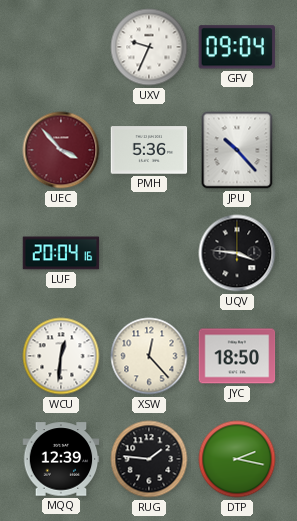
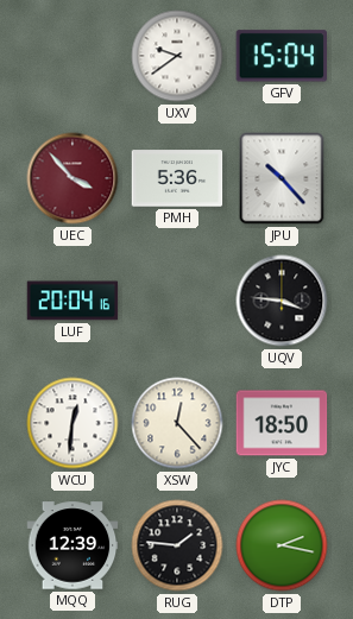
UXV: 9:34 -> 9:39 (177, 56)
GFV: 09:04 -> 15:04 (280, 56)
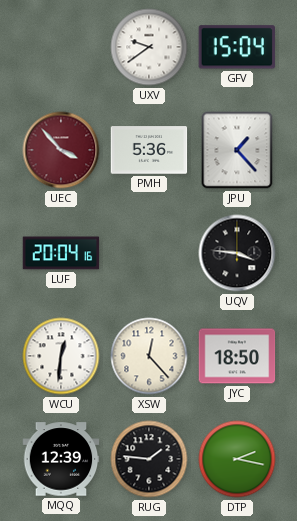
JPU: 10:23 -> 1:23 (237, 150)
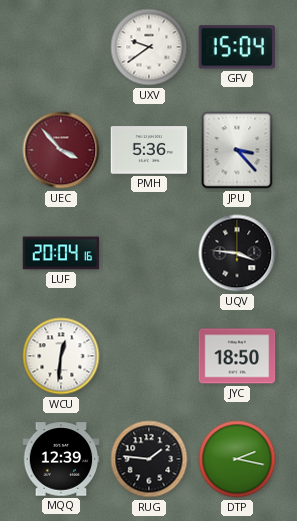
JPU: 1:23 -> 3:23 (237, 150)
XSW: 12:23 -> none (149, 356)
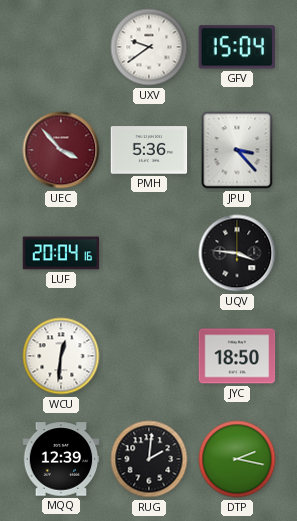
RUG: 1:46 -> 2:01 (149, 459)
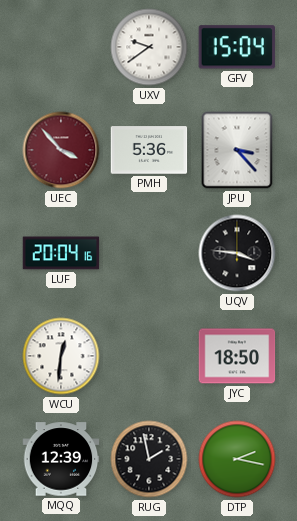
RUG: 2:01 -> 1:58 (149, 459)
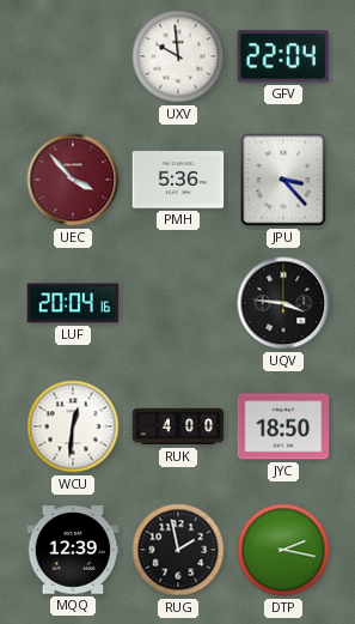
UXV: 9:39 -> 9:59 (178, 56)
GFV: 15:04 -> 22:04 (282, 56)
RUK: none -> 4:00 (178, 426)
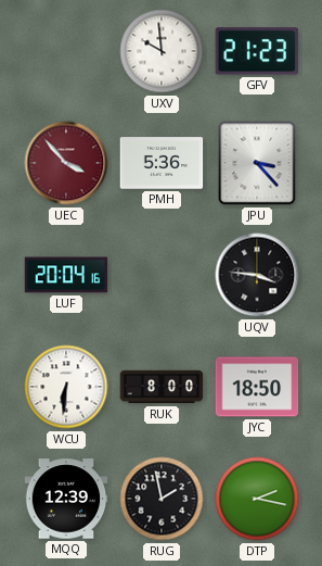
GFV: 22:04 -> 21:23 (256, 51)
WCU: 12:31 -> 6:31 (66, 387)
RUK: 4:00 -> 8:00 (162, 387)
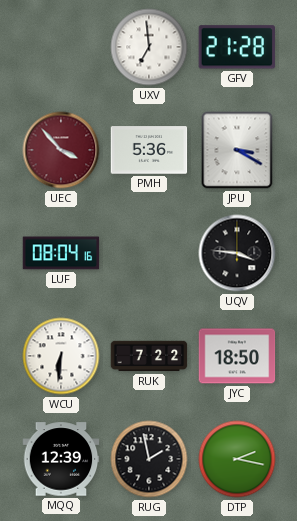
UXV: 9:59 -> 6:59 (149, 47)
GFV: 21:23 -> 21:28 (236, 47)
JPU: 3:23 -> 3:20 (237, 150)
LUF: 20:04 -> 08:04 (61, 253)
RUK: 8:00 -> 7:22 (149, 356)
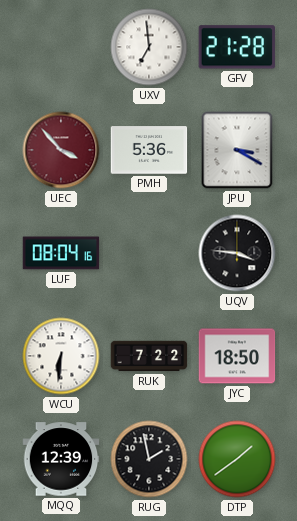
DTP: 2:17 -> 1:39 (237, 459)
